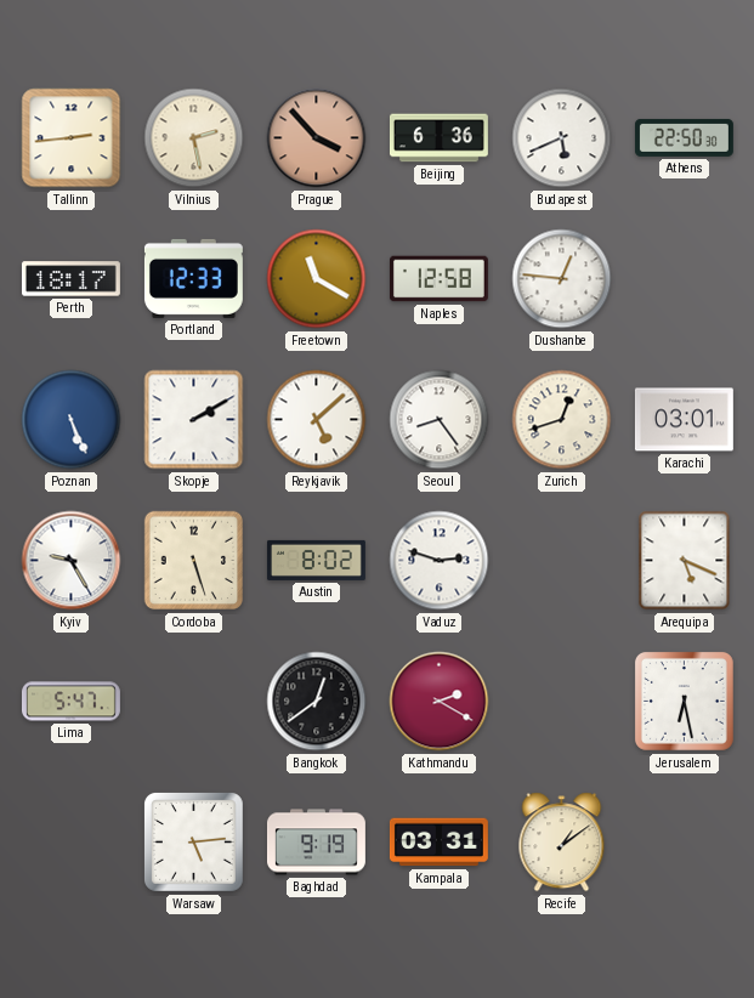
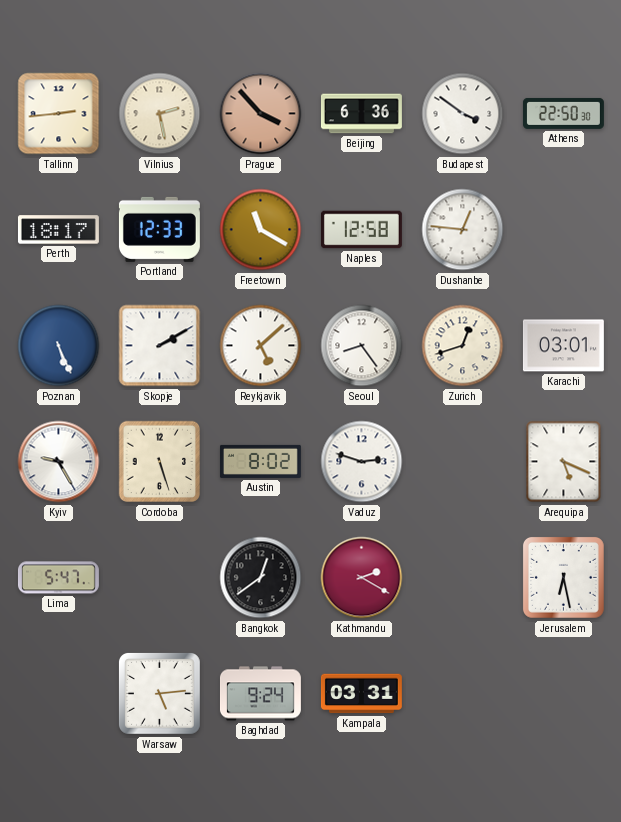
Budapest: 5:41 -> 3:51 (463, 114)
Baghdad: 9:19 -> 9:24 (260, 694)
Recife: 1:09 -> none (562, 843)
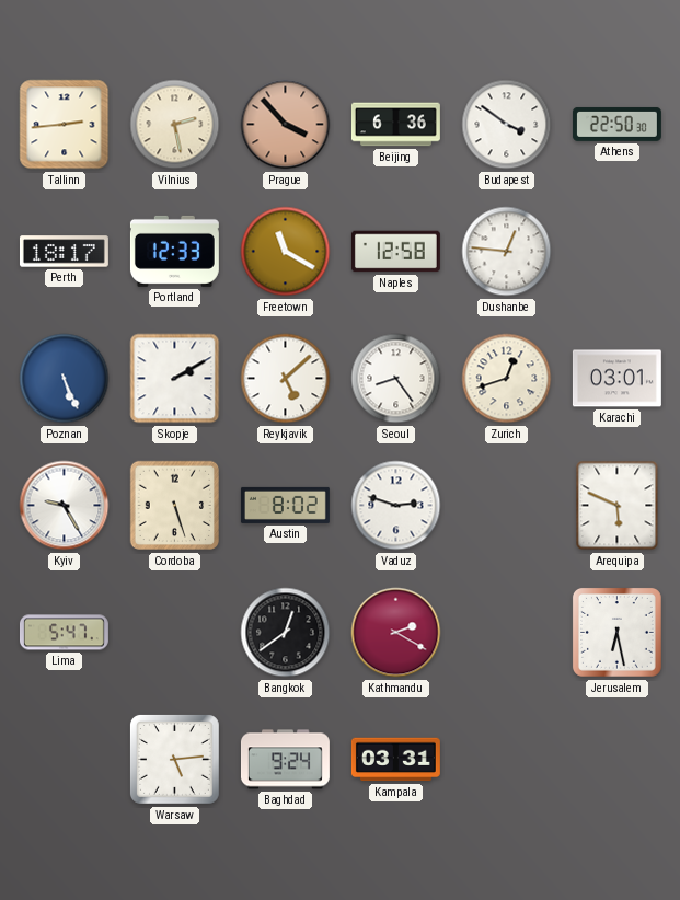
Arequipa: 5:19 -> 5:49 (618, 506)
